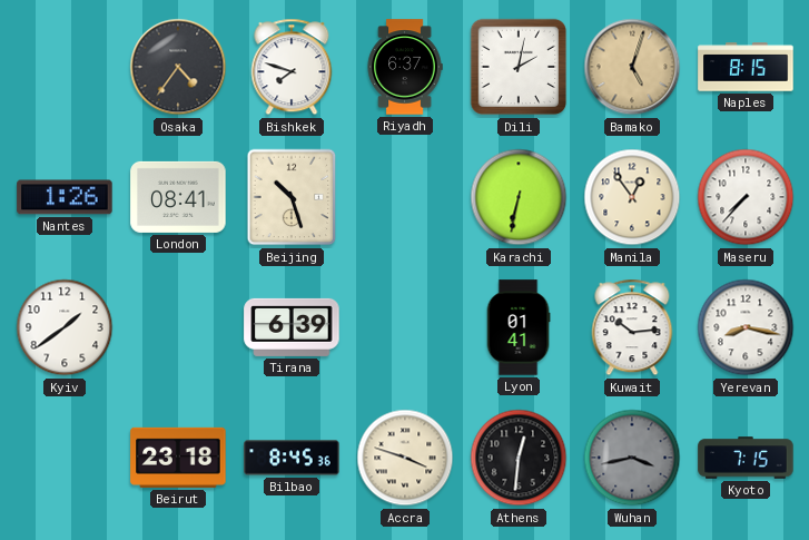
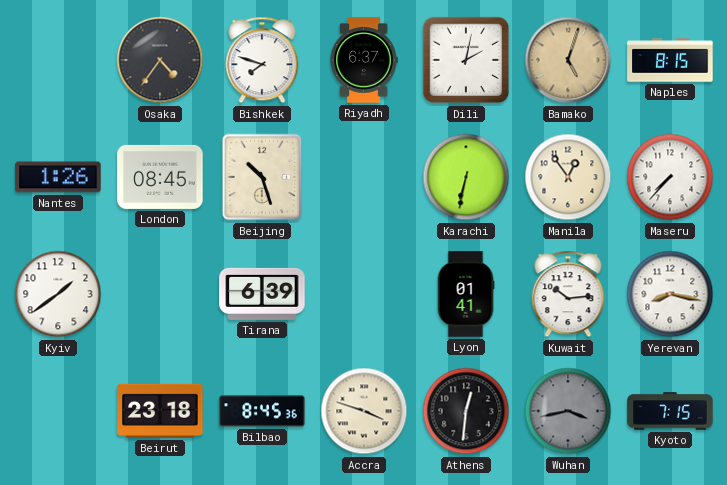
London: 08:41 -> 08:45 (160, 177)
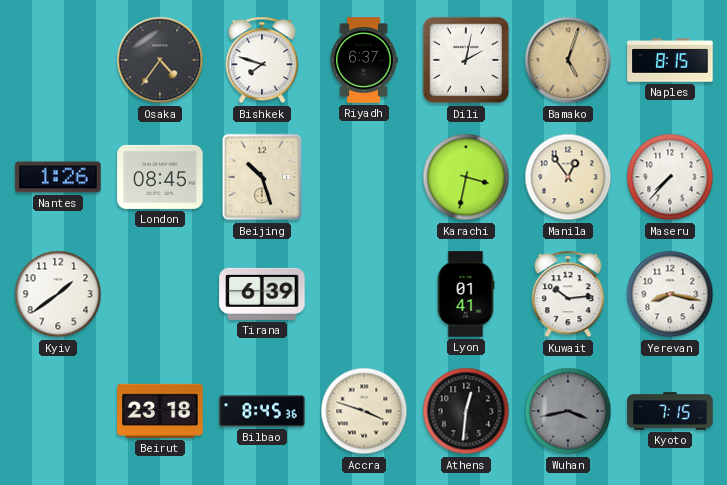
Karachi: 6:32 -> 3:32 (466, 177)
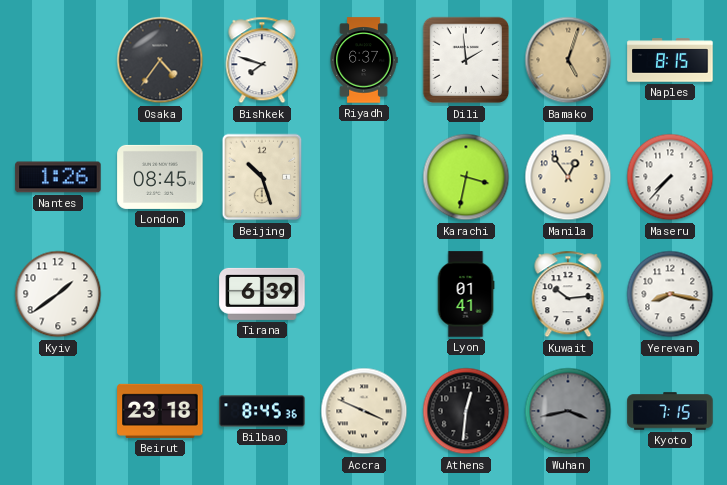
Dili: 2:02 -> 1:59 (466, 60)
Accra: 3:48 -> 3:49 (364, 411)
